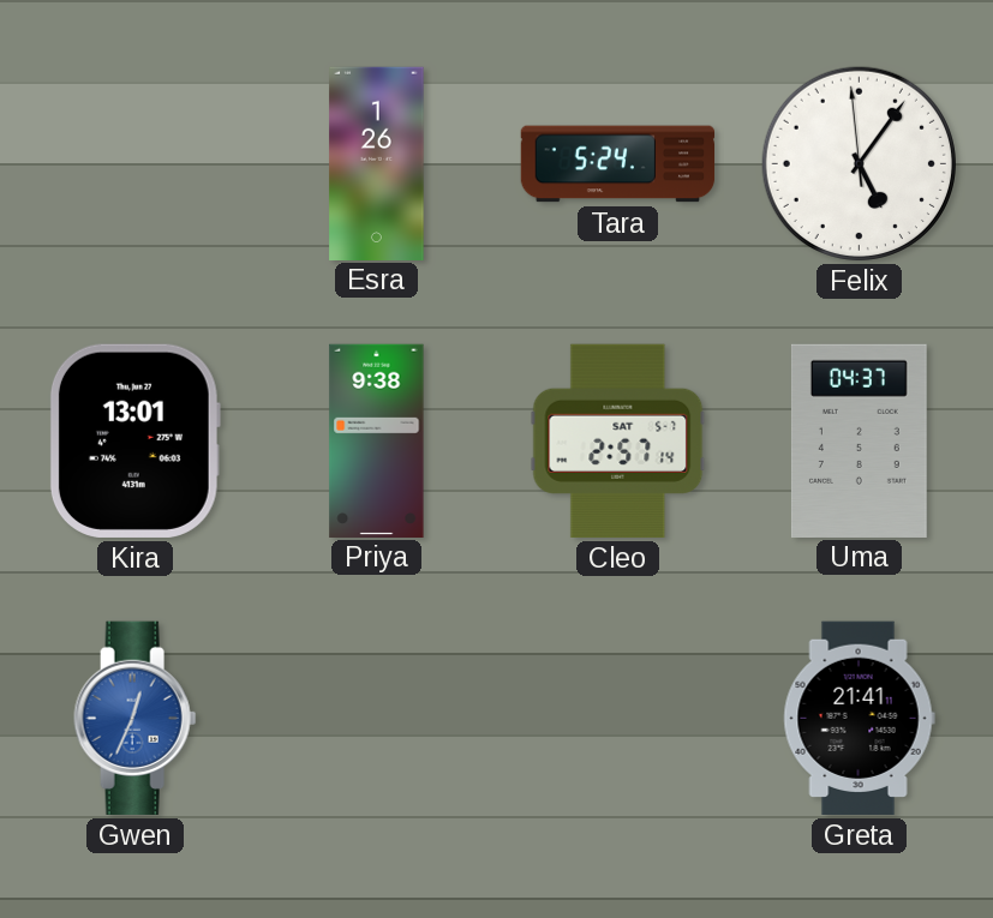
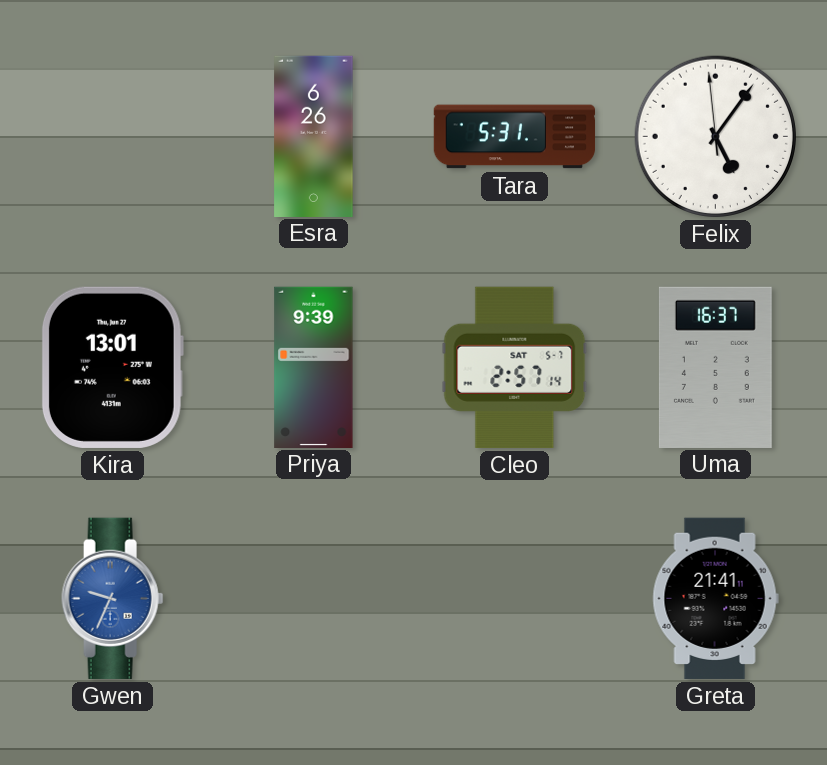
Esra: 1:26 -> 6:26 (314, 136)
Tara: 5:24 -> 5:31 (515, 137)
Priya: 9:38 -> 9:39 (314, 367)
Uma: 04:37 -> 16:37 (715, 367)
Gwen: 12:34 -> 9:34 (113, 598)
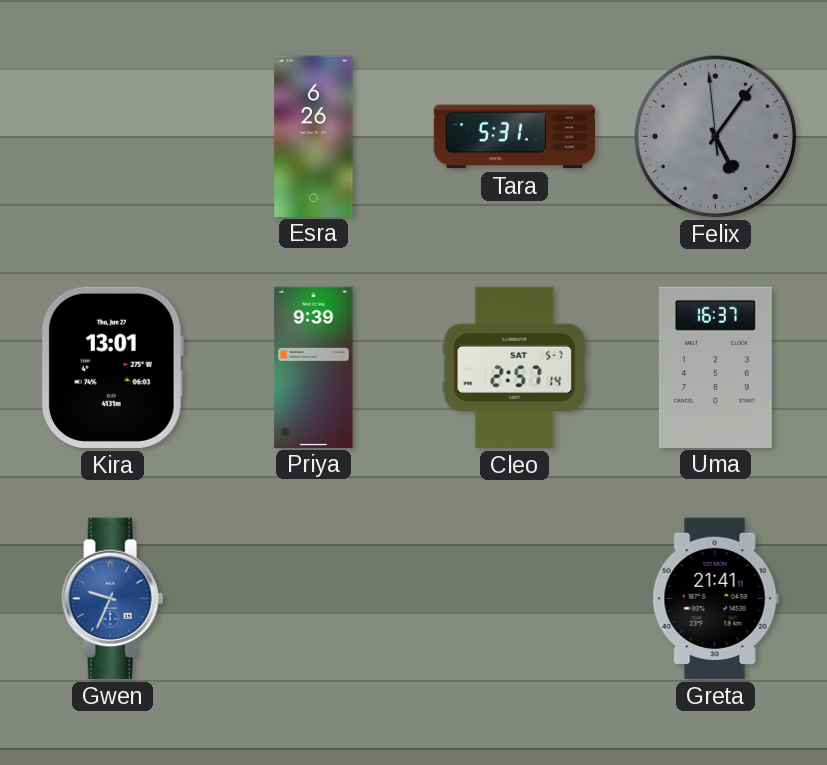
Felix dial: white -> grey (715, 136)
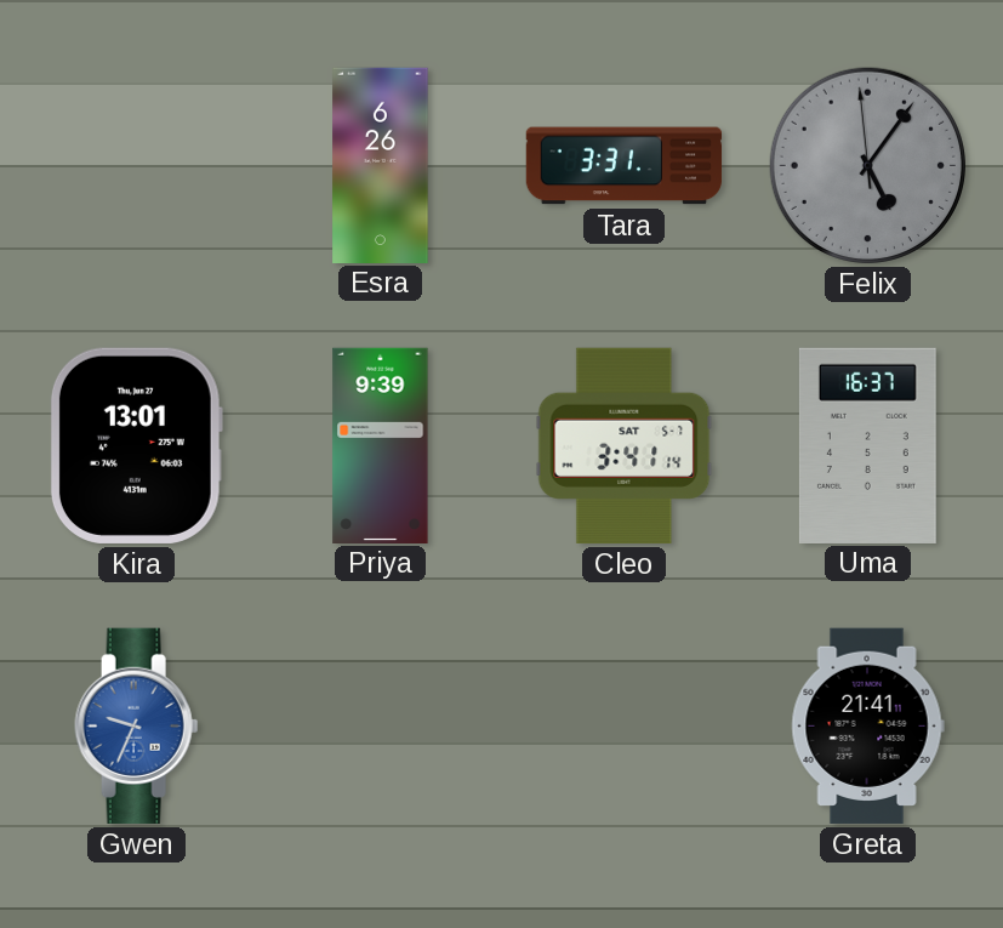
Tara: 5:31 -> 3:31 (625, 166)
Cleo: 2:57 -> 3:41 (625, 445)
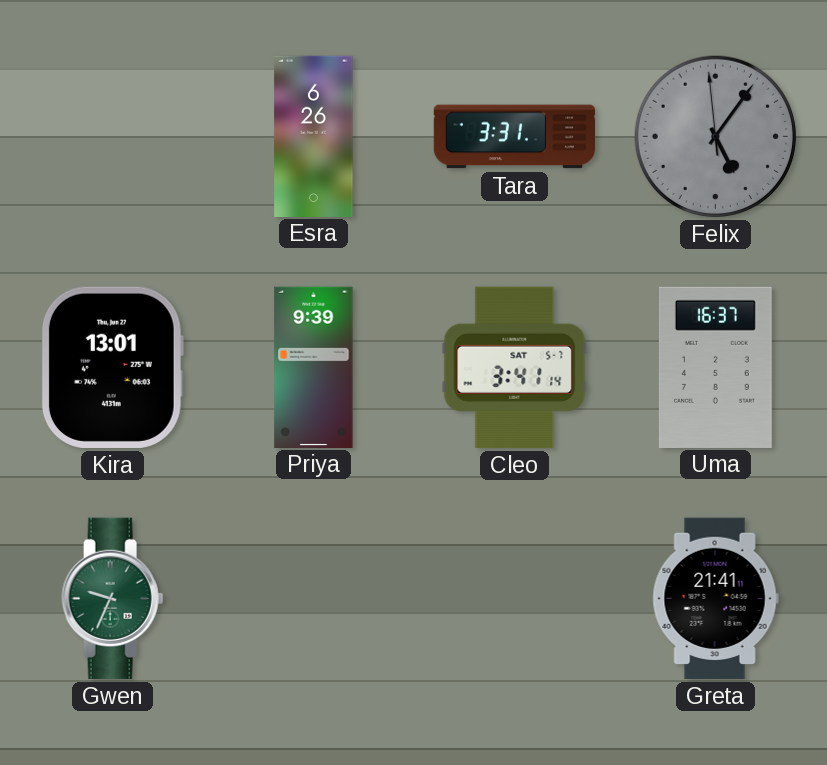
Gwen dial: blue -> green (113, 598)
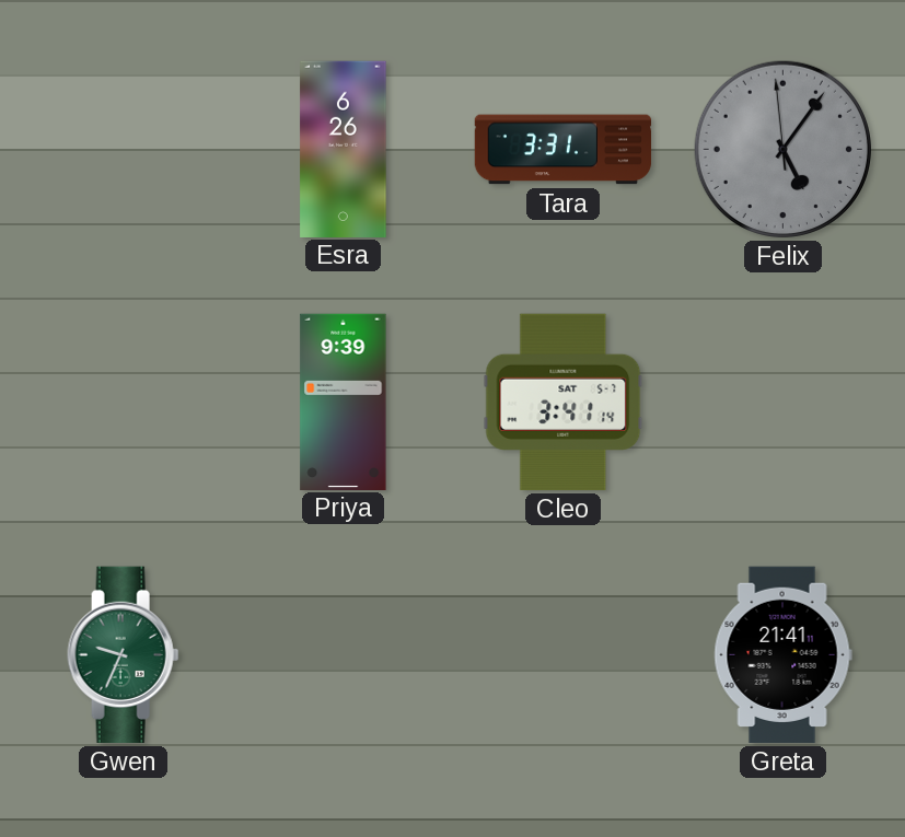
Kira: 13:01 -> none (112, 367)
Uma: 16:37 -> none (715, 367)
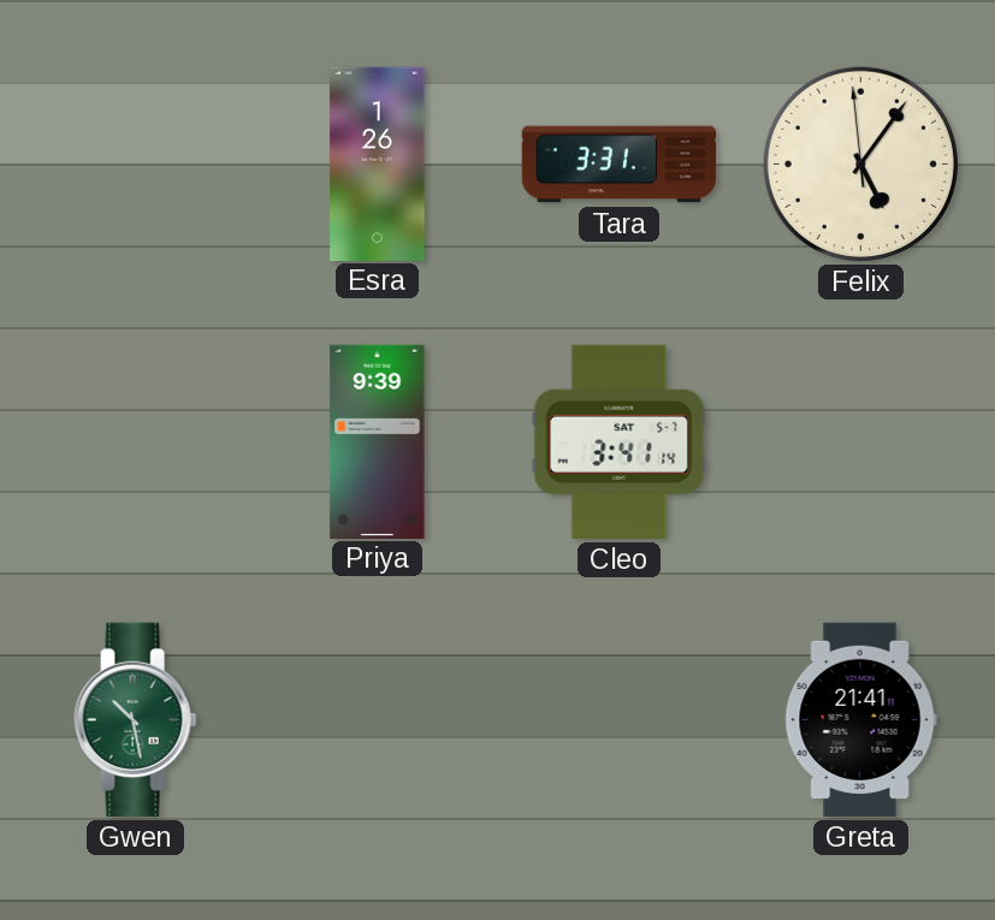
Esra: 6:26 -> 1:26 (378, 164)
Felix dial: grey -> cream (860, 164)
Gwen: 9:34 -> 10:28 (136, 719)
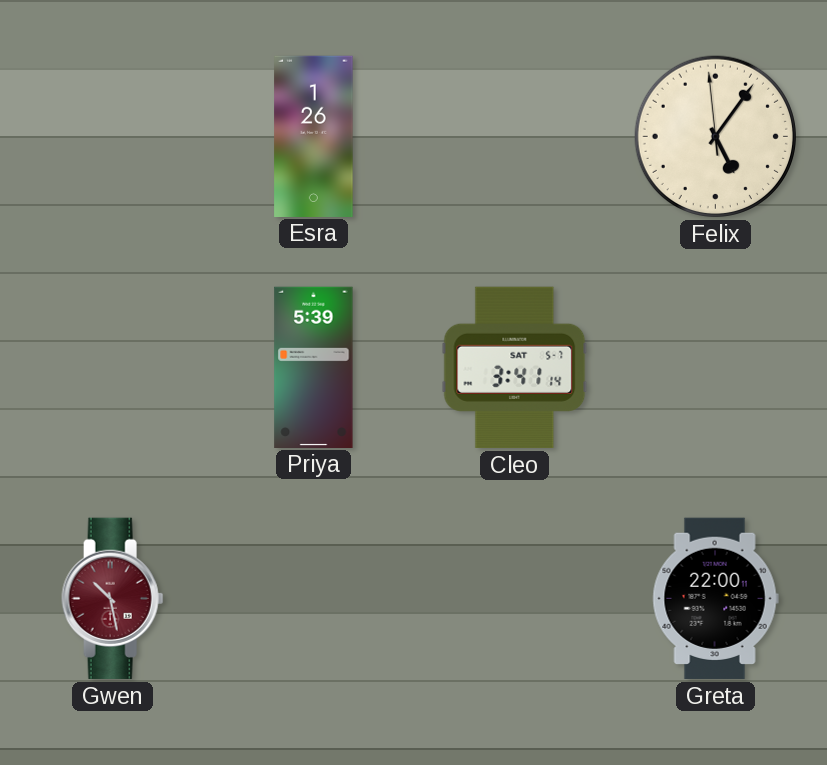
Tara: 3:31 -> none (620, 165)
Priya: 9:39 -> 5:39 (314, 367)
Gwen dial: green -> burgundy (113, 598)
Greta: 21:41 -> 22:00 (715, 598)
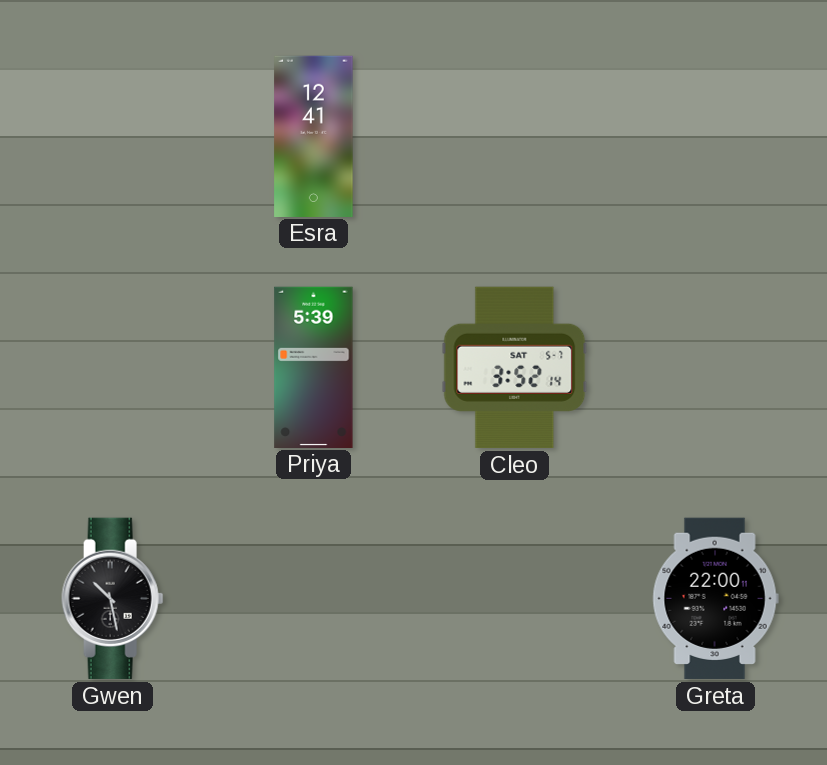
Esra: 1:26 -> 12:41 (314, 136)
Felix: 5:05 -> none (715, 136)
Cleo: 3:41 -> 3:52 (515, 367)
Gwen dial: burgundy -> black (113, 598)
